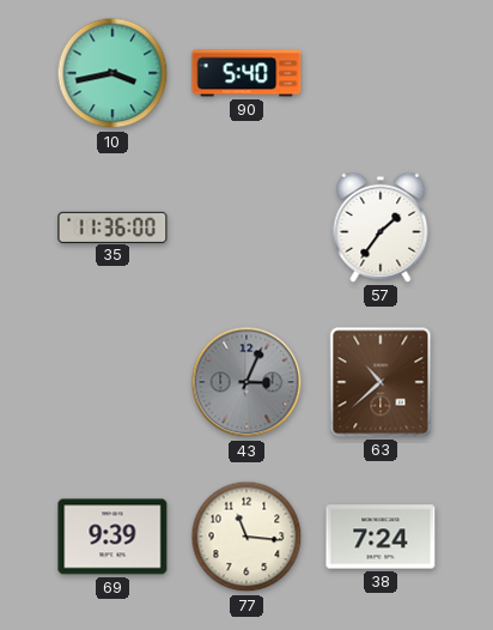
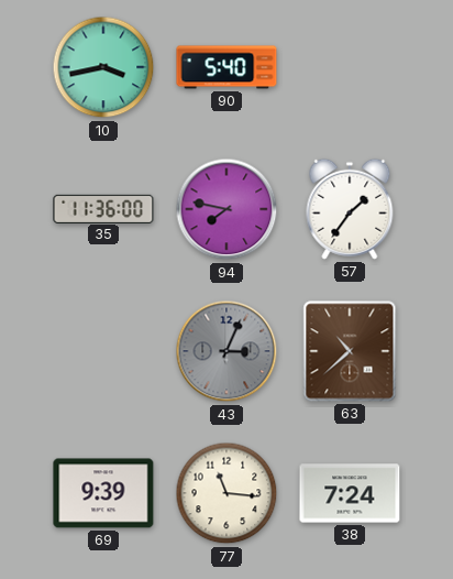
94: none -> 7:47 (226, 209)
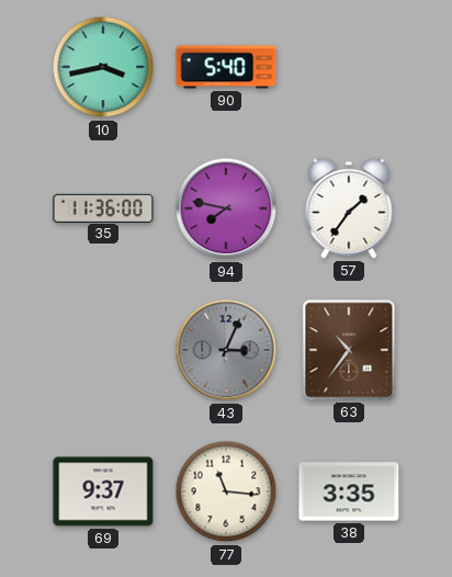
63: 10:38 -> 10:36 (349, 350)
69: 9:39 -> 9:37 (103, 491)
38: 7:24 -> 3:35 (349, 491)
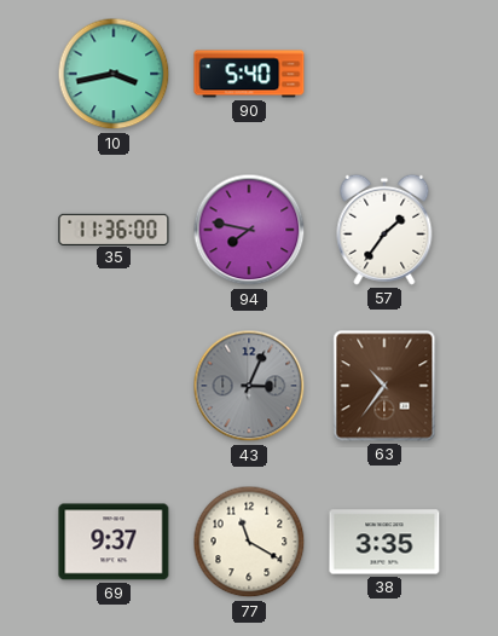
77: 11:16 -> 11:20 (249, 542)
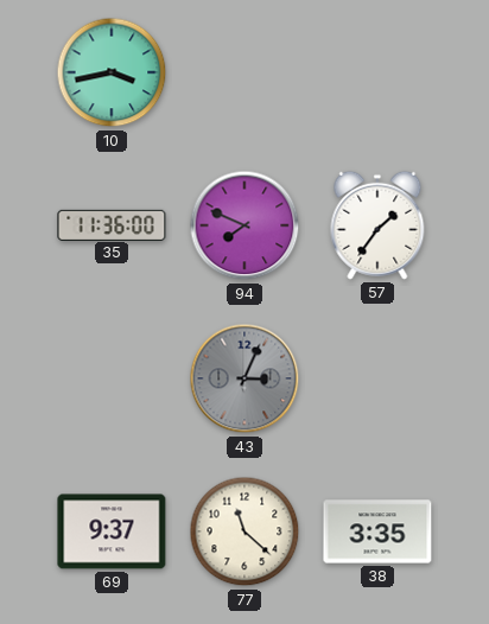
90: 5:40 -> none (249, 74)
94: 7:47 -> 7:49 (244, 225)
63: 10:36 -> none (384, 386)
77: 11:20 -> 11:22 (244, 531)
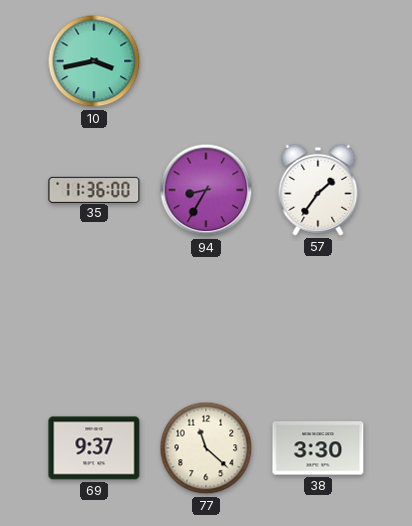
94: 7:49 -> 8:35 (206, 190)
43: 3:04 -> none (244, 378)
38: 3:35 -> 3:30 (318, 448)
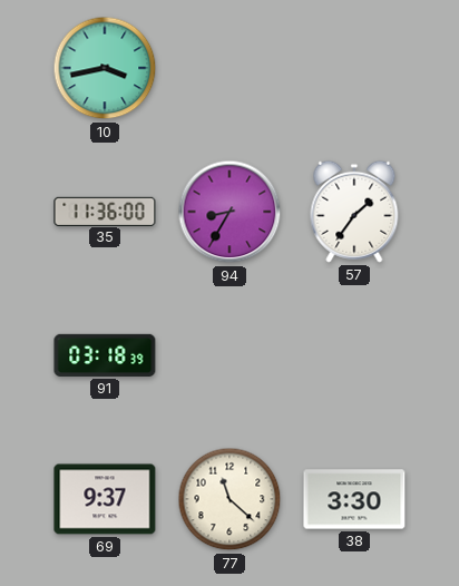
91: none -> 03:18 (105, 355)
